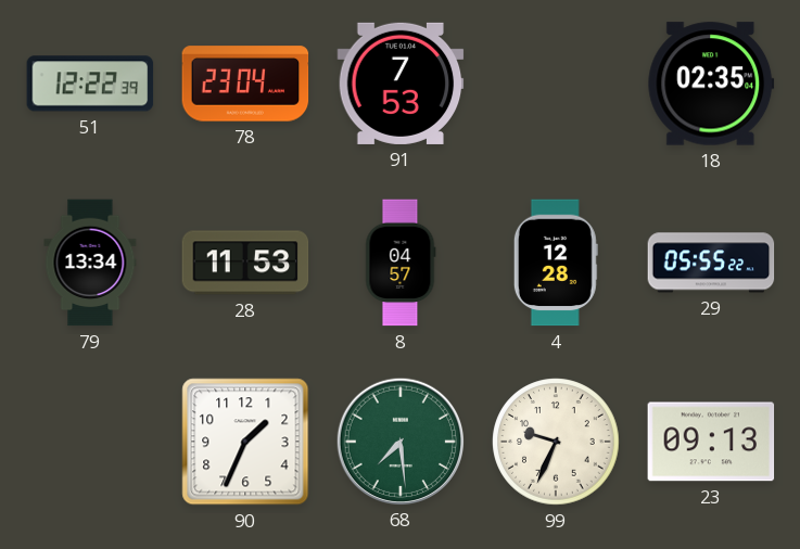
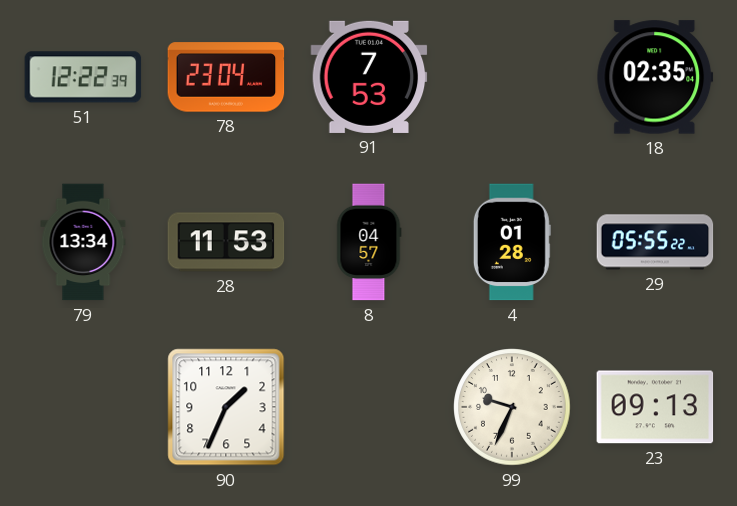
4: 12:28 -> 01:28 (512, 242)
68: 7:29 -> none (399, 441)
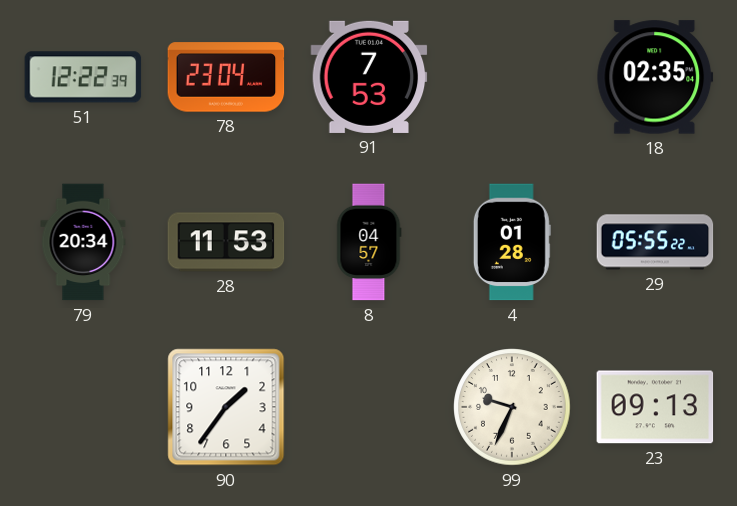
79: 13:34 -> 20:34 (83, 242)
90: 1:34 -> 1:36 (226, 407)
